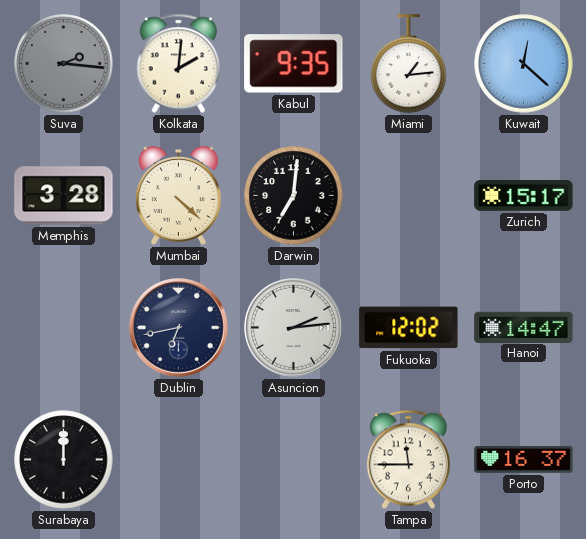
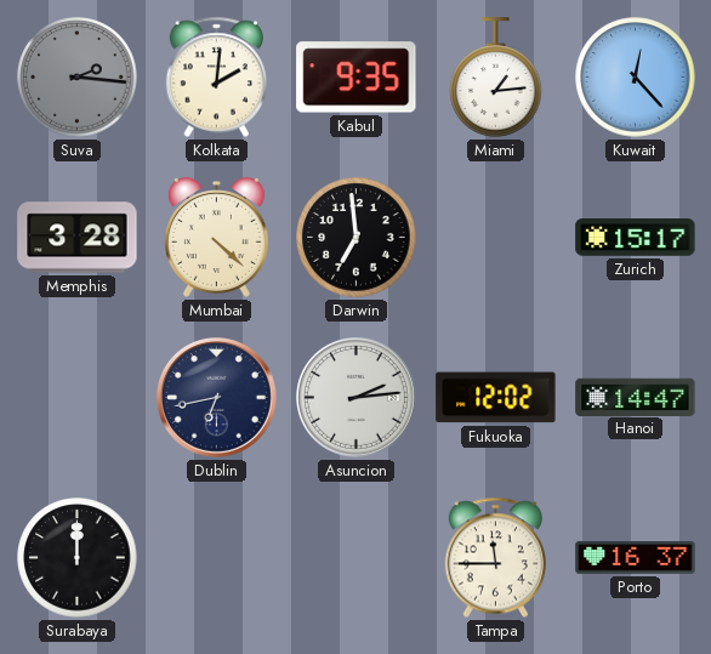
Kuwait: 12:22 -> 12:23 (636, 78)
Darwin: 7:01 -> 6:59 (357, 238)
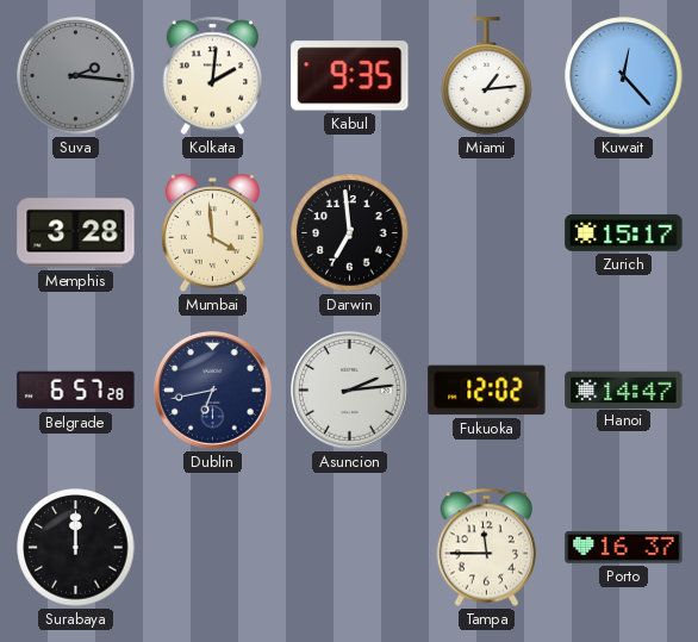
Mumbai: 4:22 -> 3:59 (212, 233)
Belgrade: none -> 6:57 (76, 391)
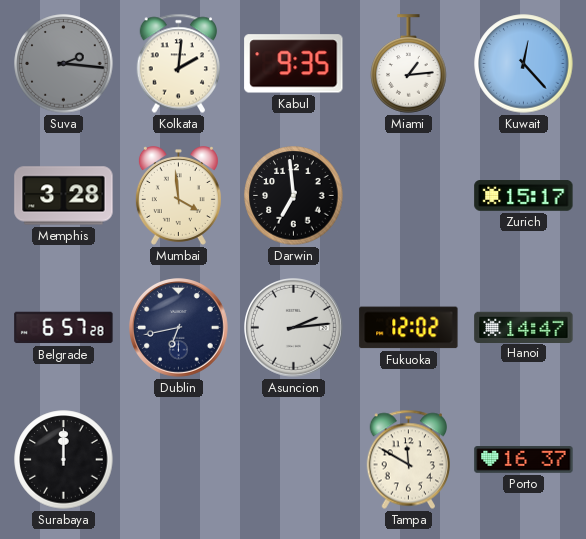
Tampa: 11:45 -> 11:50 (408, 460)
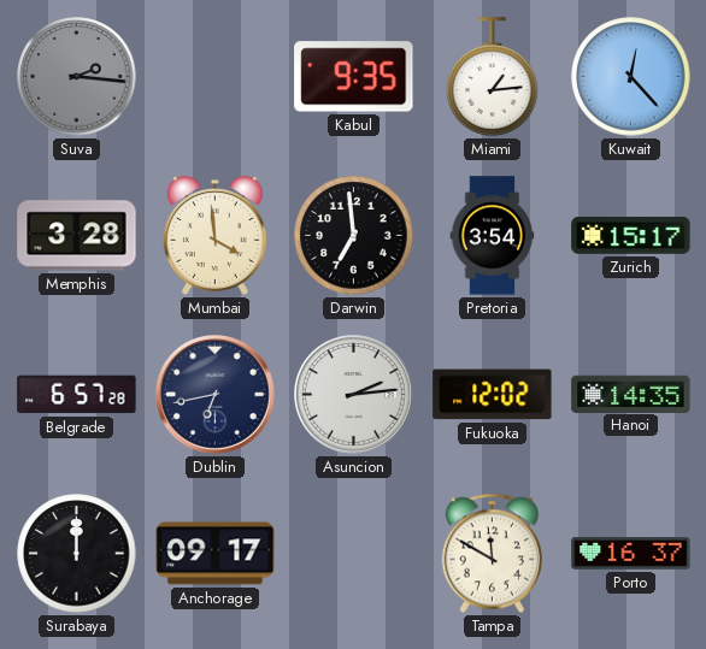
Kolkata: 2:01 -> none (178, 64)
Pretoria: none -> 3:54 (493, 236)
Hanoi: 14:47 -> 14:35 (631, 394)
Anchorage: none -> 09:17 (216, 554)
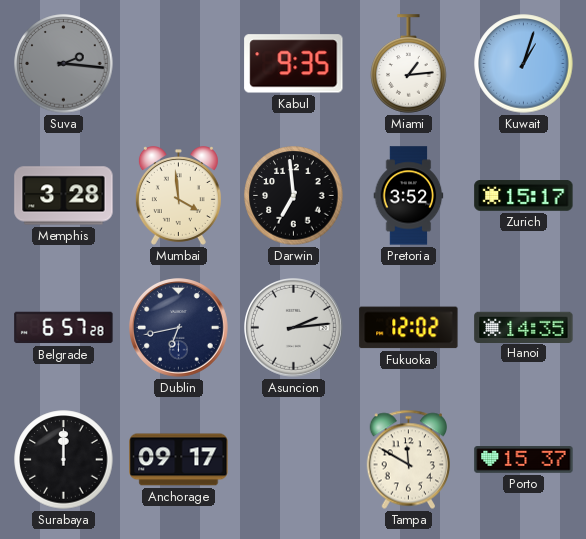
Kuwait: 12:23 -> 1:03 (524, 64)
Pretoria: 3:54 -> 3:52 (409, 196)
Porto: 16:37 -> 15:37 (524, 460)
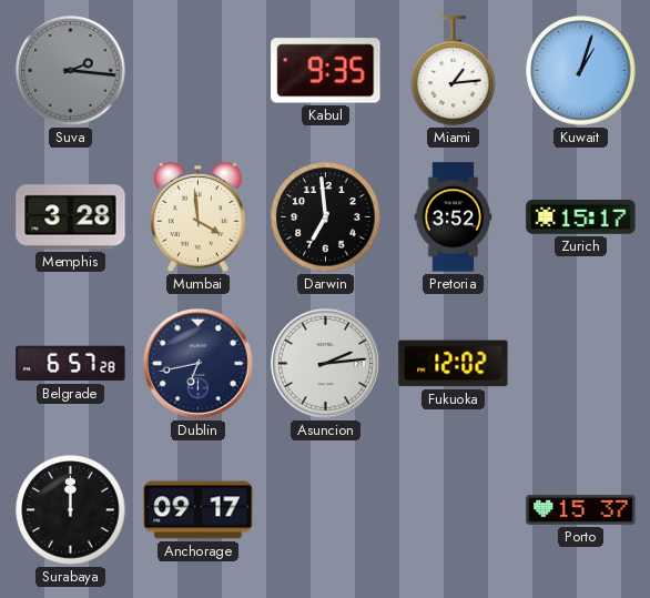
Hanoi: 14:35 -> none (524, 327)
Tampa: 11:50 -> none (408, 460)
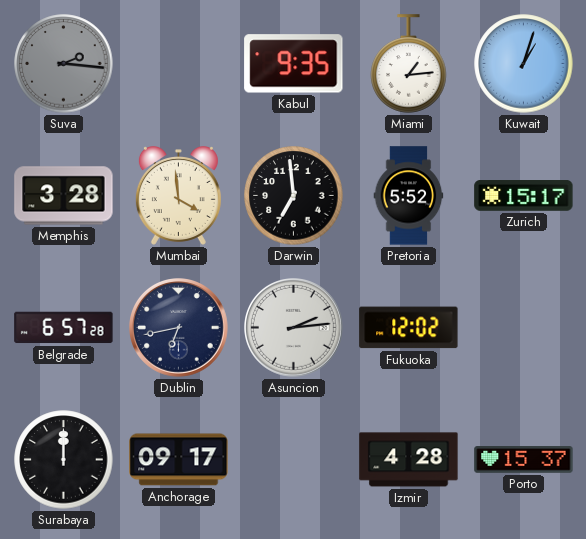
Pretoria: 3:52 -> 5:52 (409, 196)
Izmir: none -> 4:28 (409, 460)
